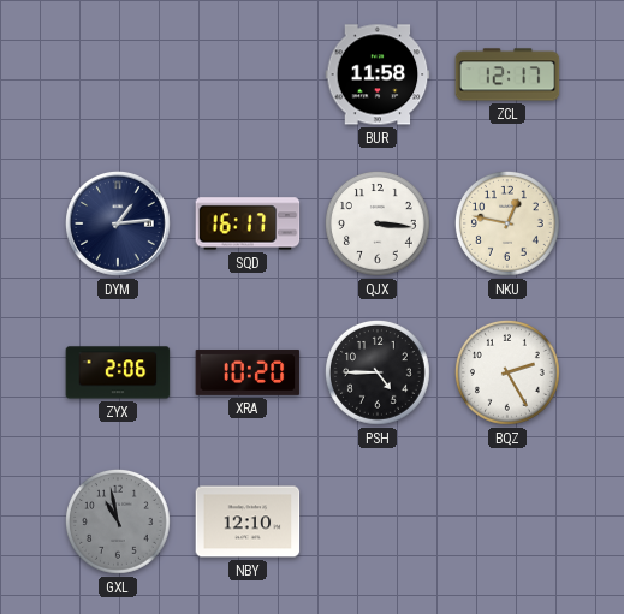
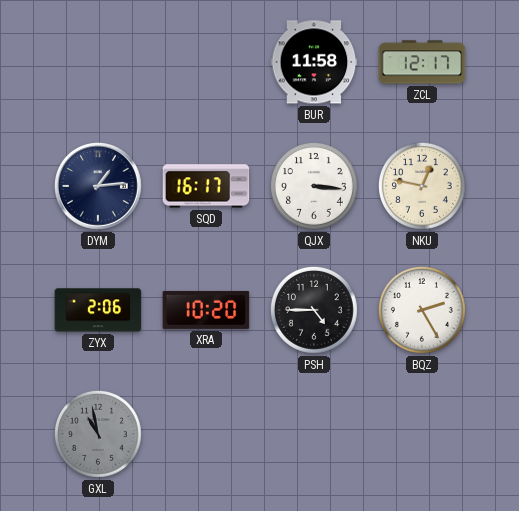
NBY: 12:10 -> none (248, 521)
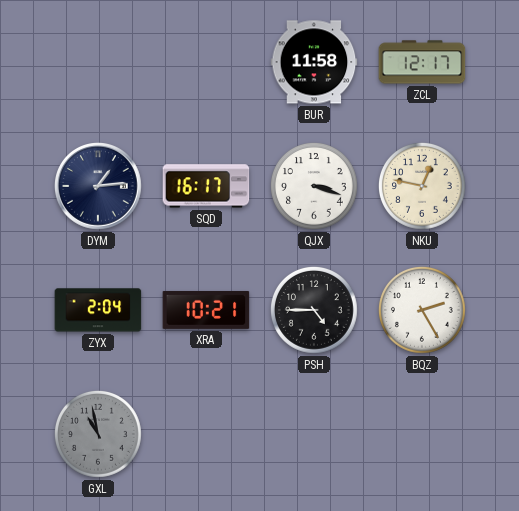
QJX: 3:16 -> 3:18 (314, 186)
ZYX: 2:06 -> 2:04 (98, 310)
XRA: 10:20 -> 10:21 (206, 310)
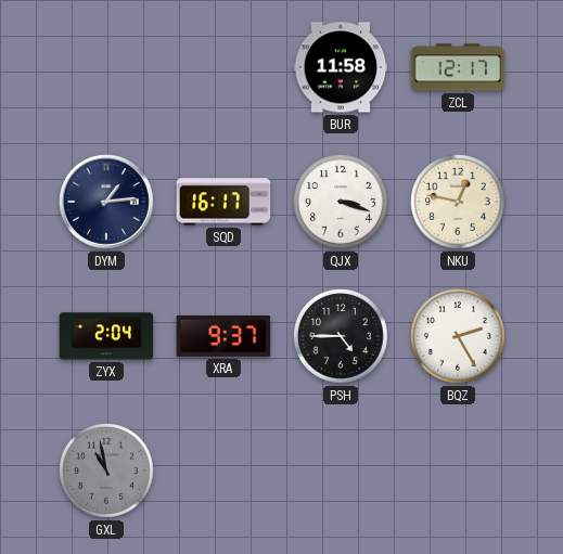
XRA: 10:21 -> 9:37 (223, 336)
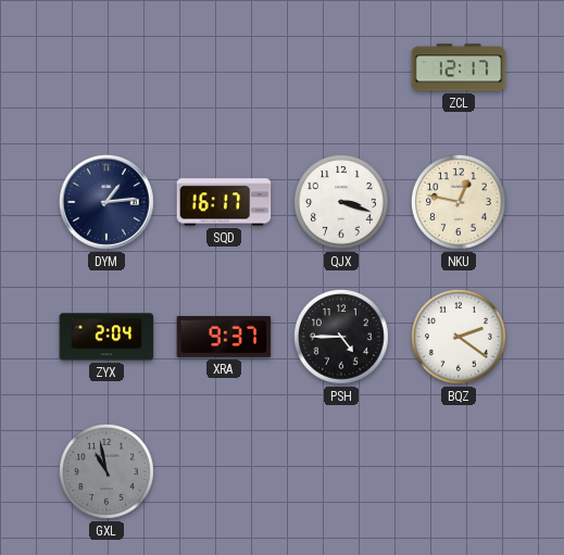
BUR: 11:58 -> none (341, 67)
BQZ: 2:25 -> 2:21 (459, 337)
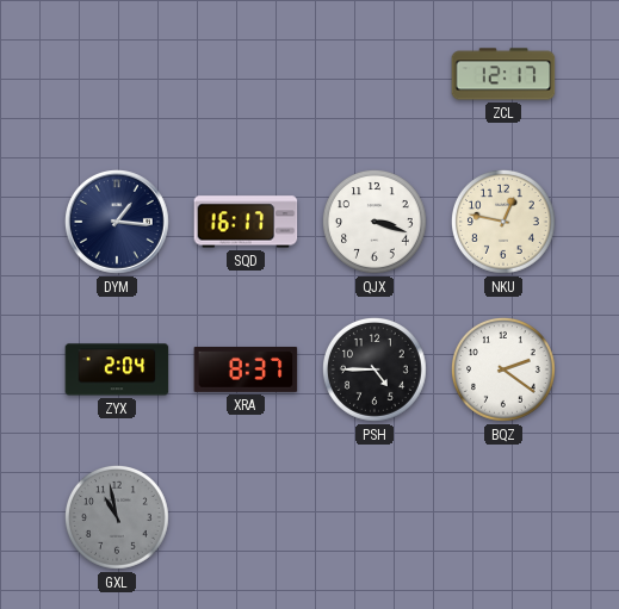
DYM: 1:14 -> 1:16 (118, 223)
XRA: 9:37 -> 8:37 (246, 369)
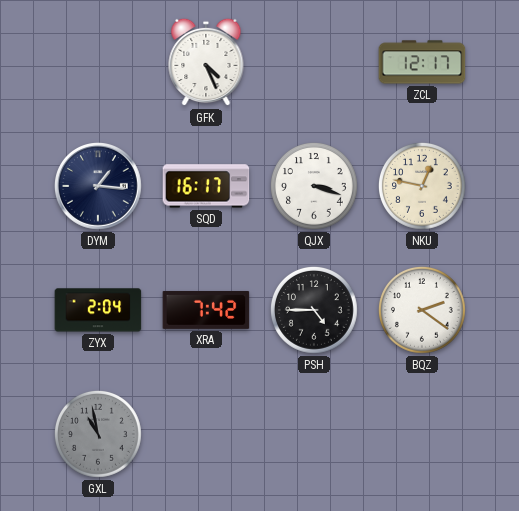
GFK: none -> 4:26 (206, 62)
XRA: 8:37 -> 7:42 (206, 310)
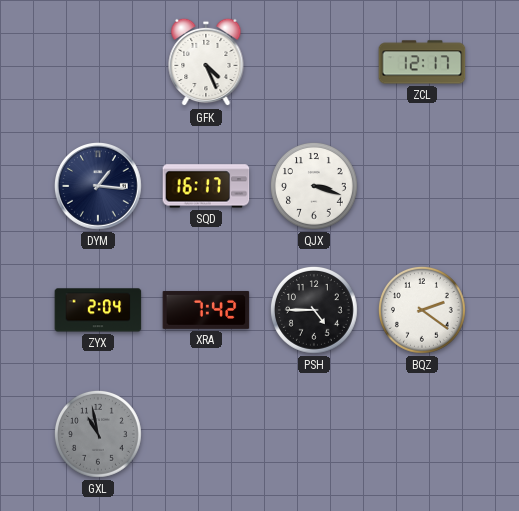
NKU: 12:47 -> none (422, 186)
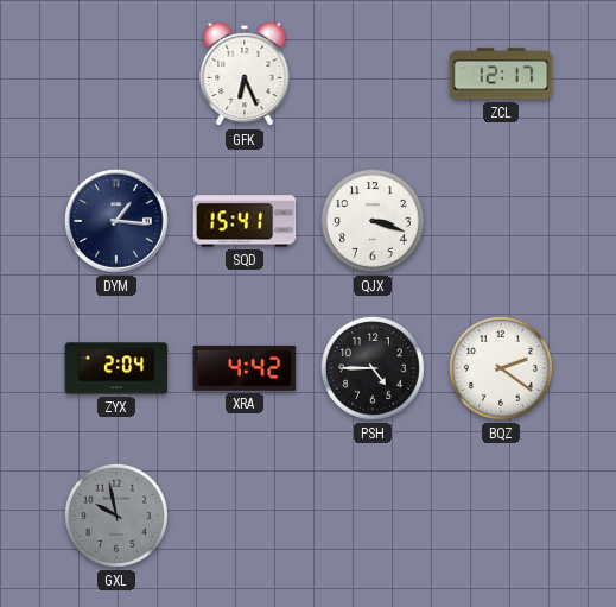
GFK: 4:26 -> 6:26 (245, 74)
SQD: 16:17 -> 15:41 (245, 221)
XRA: 7:42 -> 4:42 (245, 368)
GXL: 10:58 -> 9:58 (116, 516)
